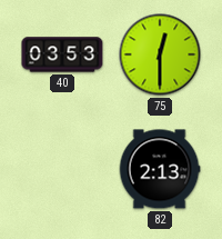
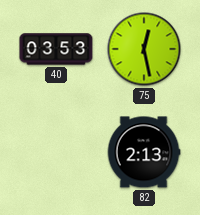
75: 12:30 -> 12:28 (144, 49)
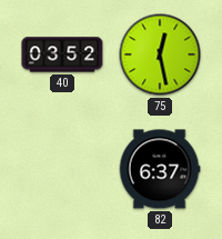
40: 03:53 -> 03:52 (62, 54)
82: 2:13 -> 6:37 (160, 169)
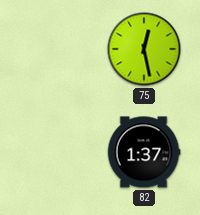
40: 03:52 -> none (62, 54)
82: 6:37 -> 1:37 (144, 152)
